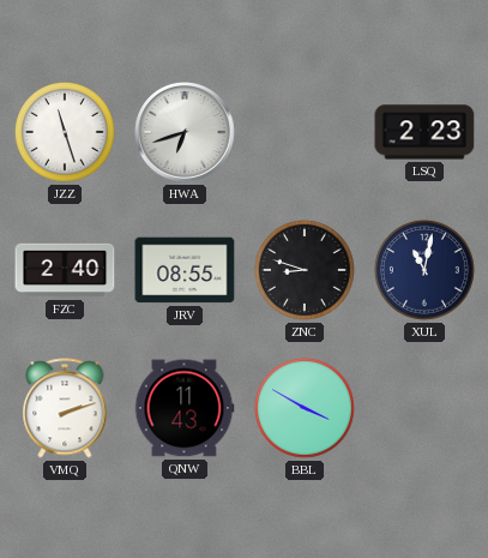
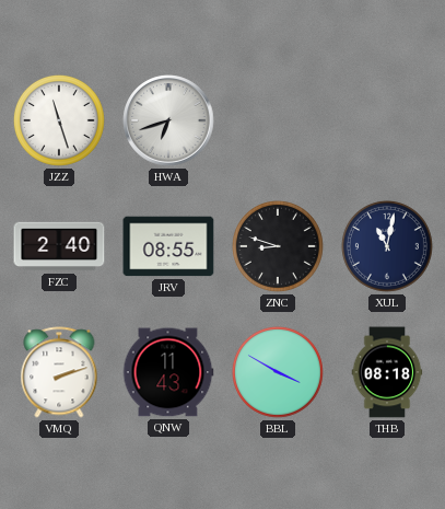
LSQ: 2:23 -> none (424, 132)
THB: none -> 08:18 (387, 372)
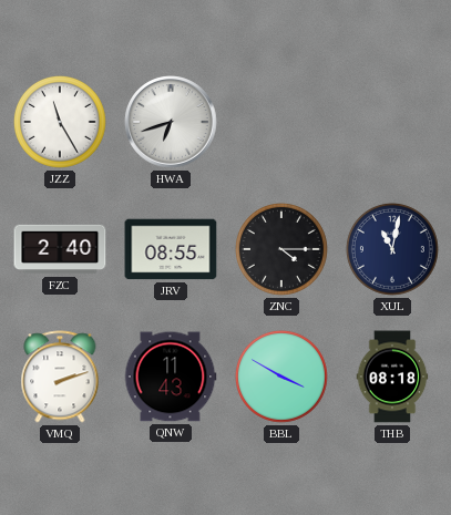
JZZ: 11:27 -> 11:25 (60, 122)
ZNC: 8:48 -> 4:15 (281, 249)
